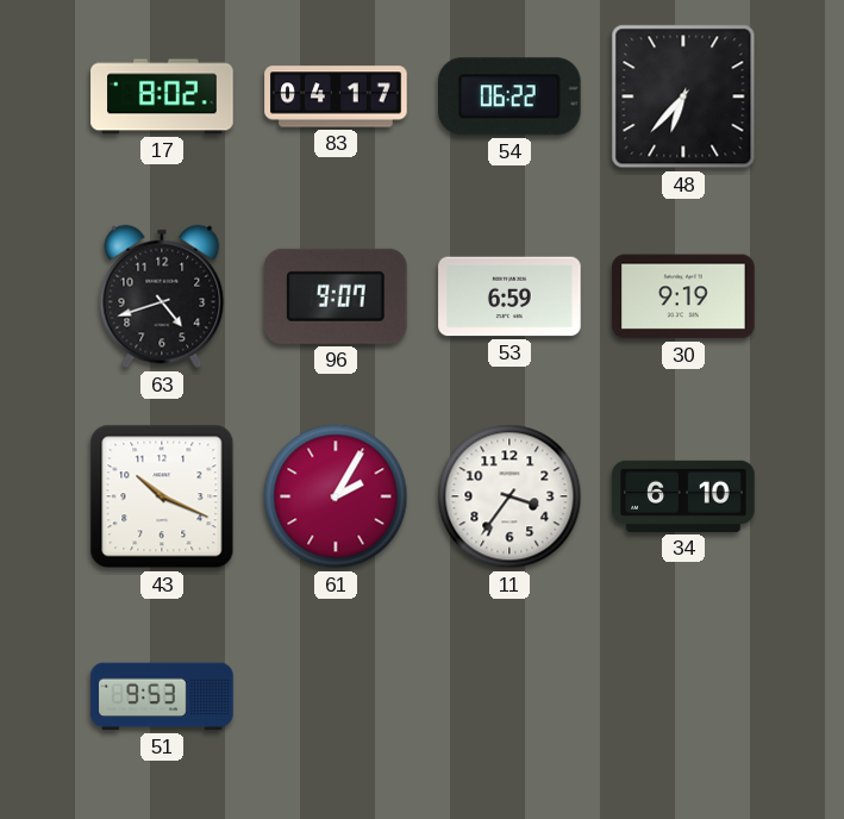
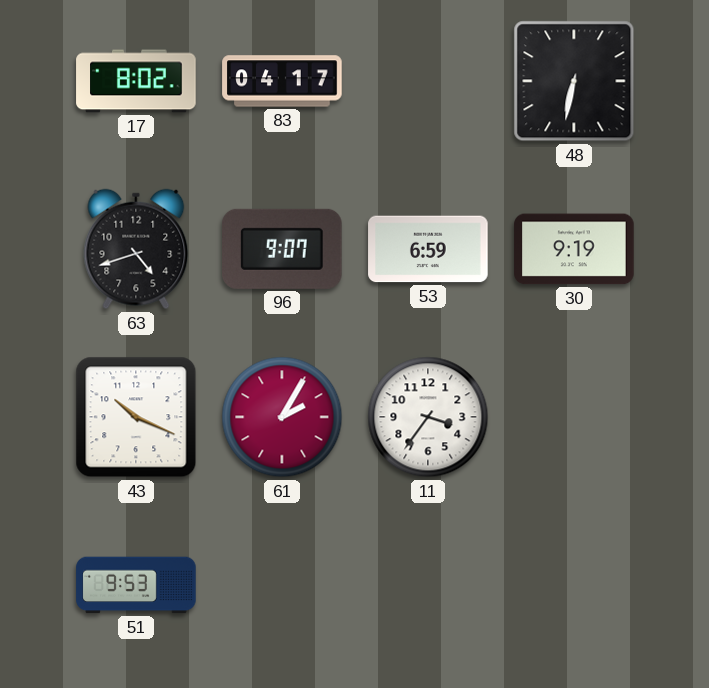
54: 06:22 -> none (511, 96)
48: 6:37 -> 6:32 (574, 81)
34: 6:10 -> none (683, 496)
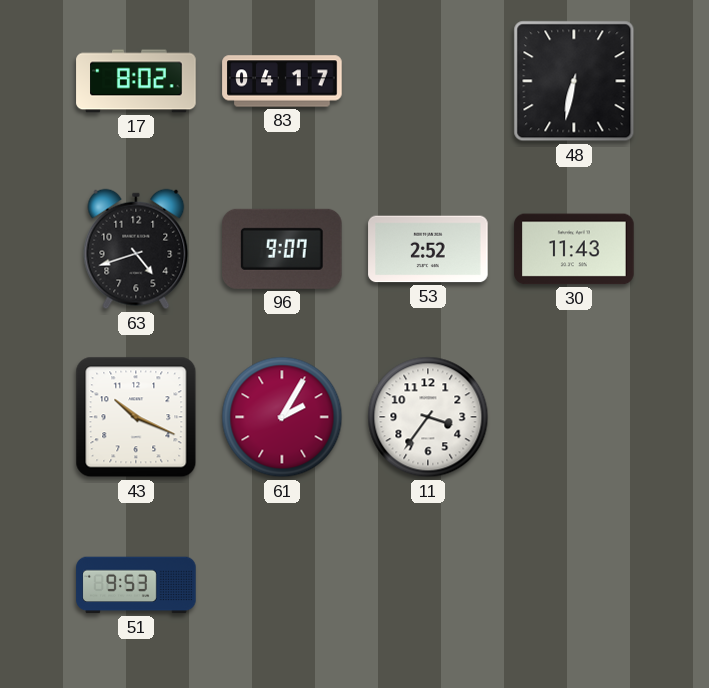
53: 6:59 -> 2:52 (428, 249)
30: 9:19 -> 11:43 (574, 249)
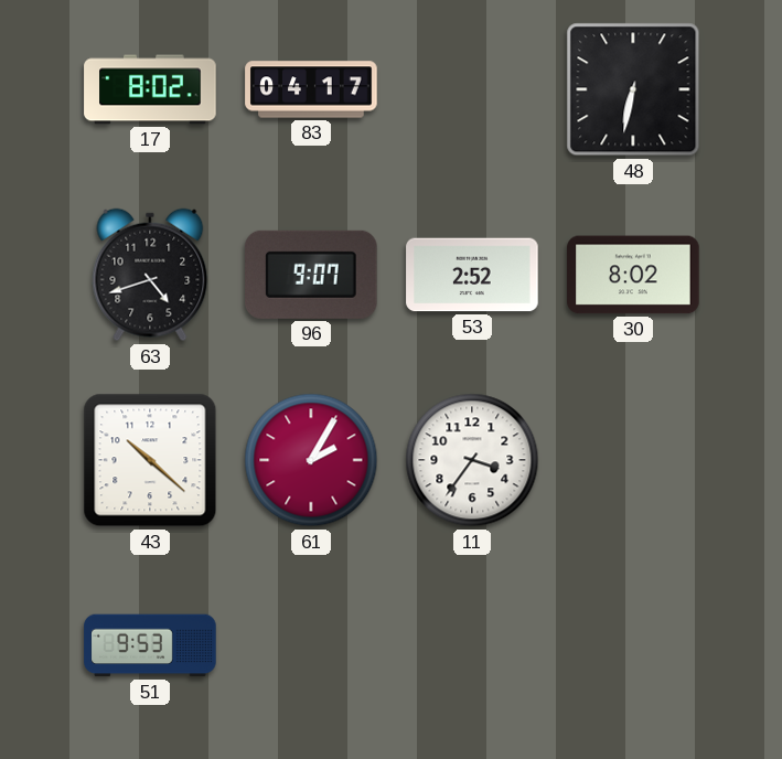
30: 11:43 -> 8:02 (633, 275)
43: 10:19 -> 10:22 (150, 460)
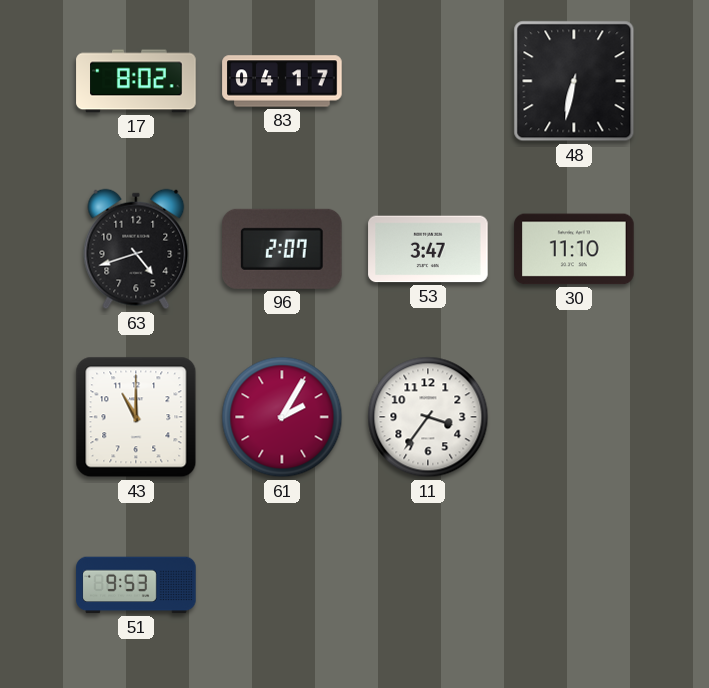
96: 9:07 -> 2:07 (283, 249)
53: 2:52 -> 3:47 (428, 249)
30: 8:02 -> 11:10 (574, 249)
43: 10:22 -> 11:00 (136, 417)
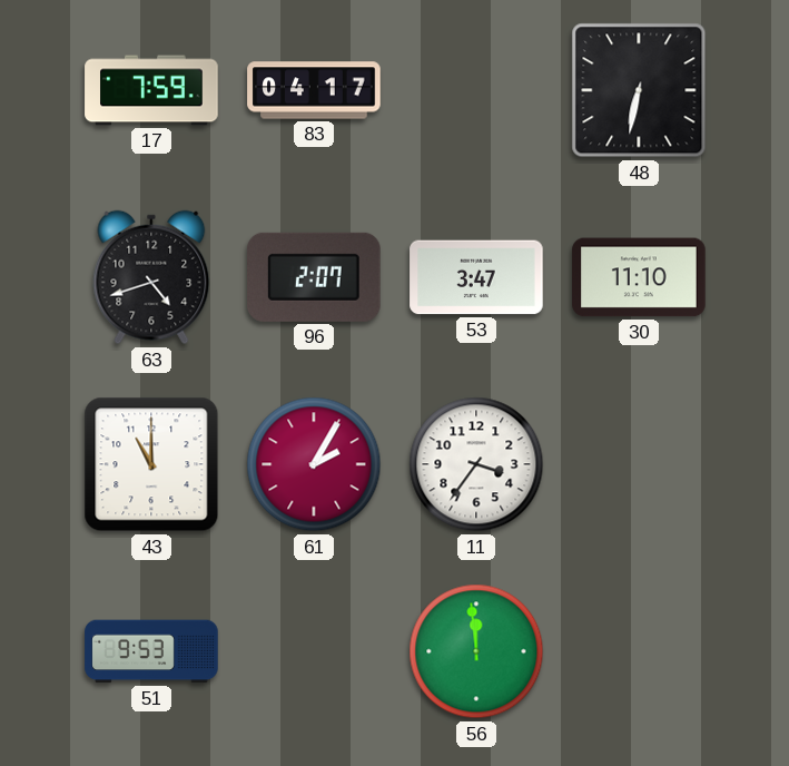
17: 8:02 -> 7:59 (151, 90)
56: none -> 11:59 (476, 651)
